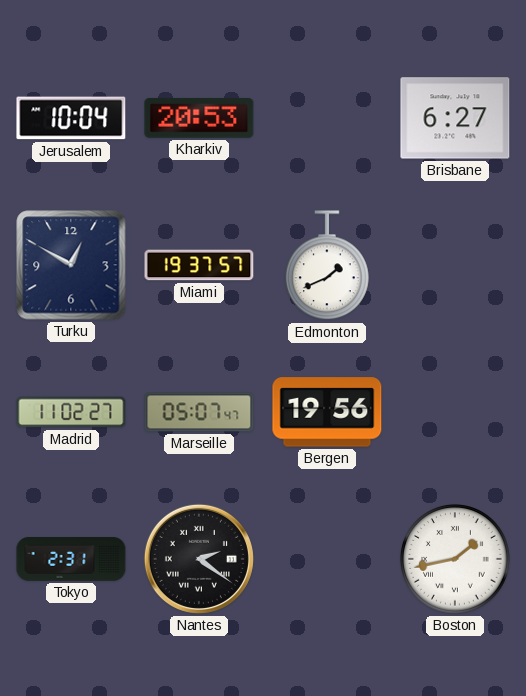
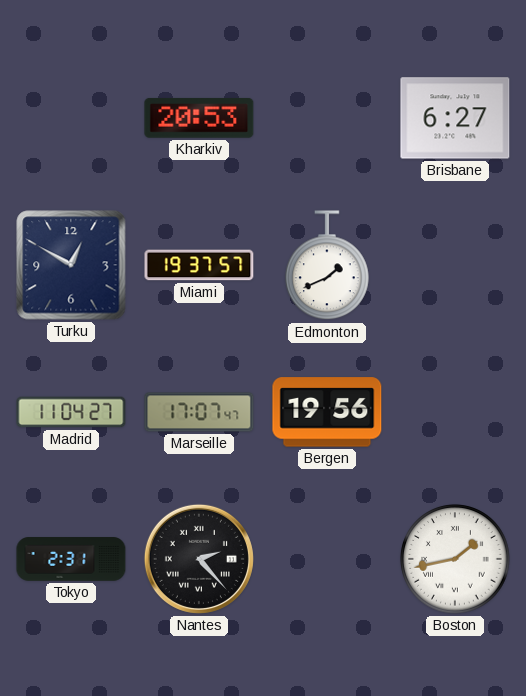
Jerusalem: 10:04 -> none (71, 118)
Madrid: 11:02 -> 11:04 (71, 412)
Marseille: 05:07 -> 17:07 (199, 412)
Nantes: 2:21 -> 2:23 (199, 559)
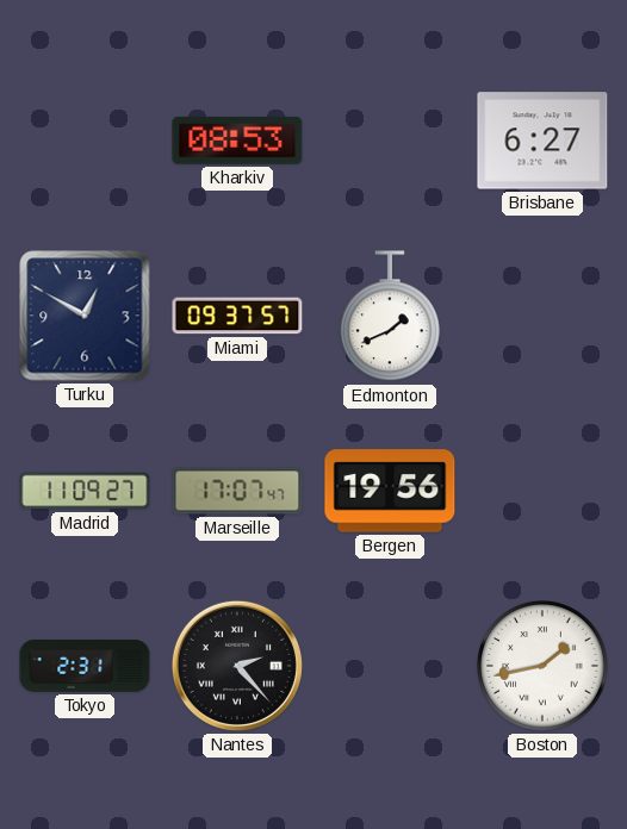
Kharkiv: 20:53 -> 08:53 (237, 141)
Miami: 19:37 -> 09:37 (237, 316)
Madrid: 11:04 -> 11:09 (85, 491)
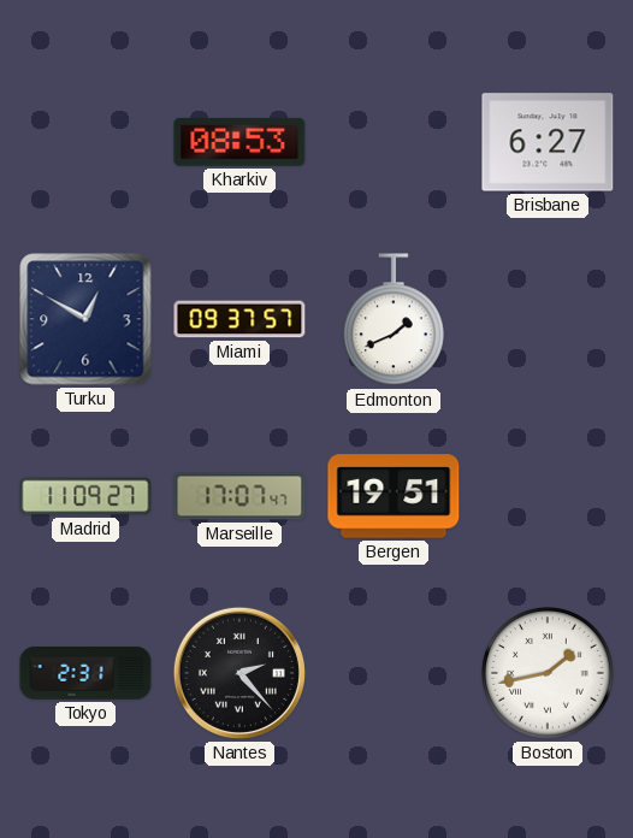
Bergen: 19:56 -> 19:51 (394, 496)
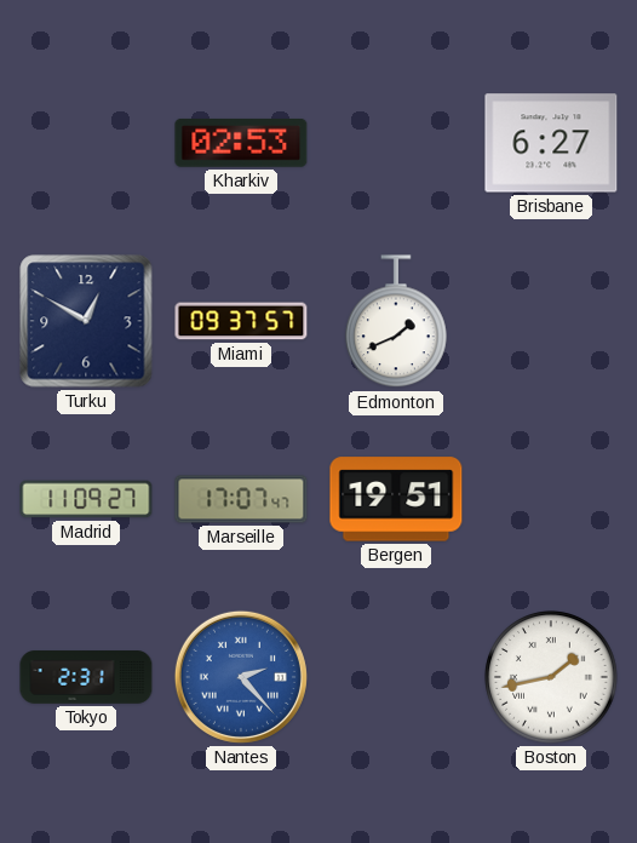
Kharkiv: 08:53 -> 02:53 (241, 143)
Nantes dial: black -> blue (241, 677)
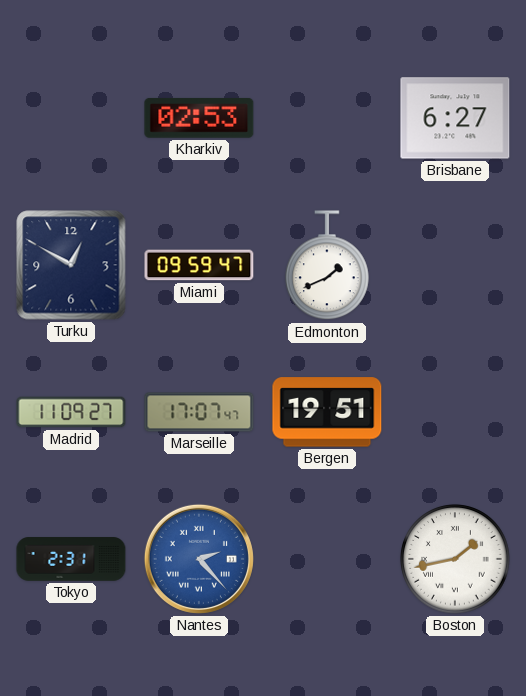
Miami: 09:37 -> 09:59 (199, 265)
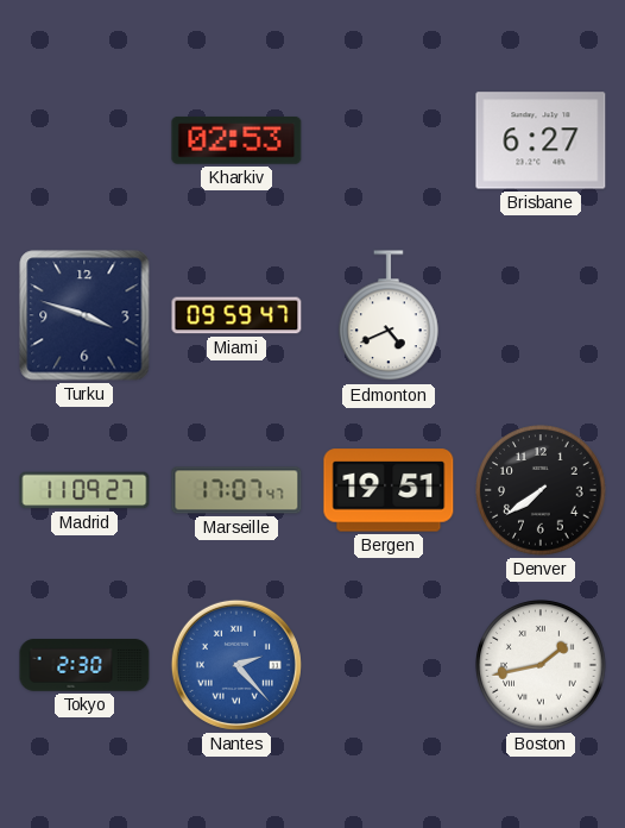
Turku: 12:50 -> 3:48 (84, 315)
Edmonton: 1:41 -> 4:41 (390, 316)
Denver: none -> 7:39 (541, 490)
Tokyo: 2:31 -> 2:30 (84, 665)
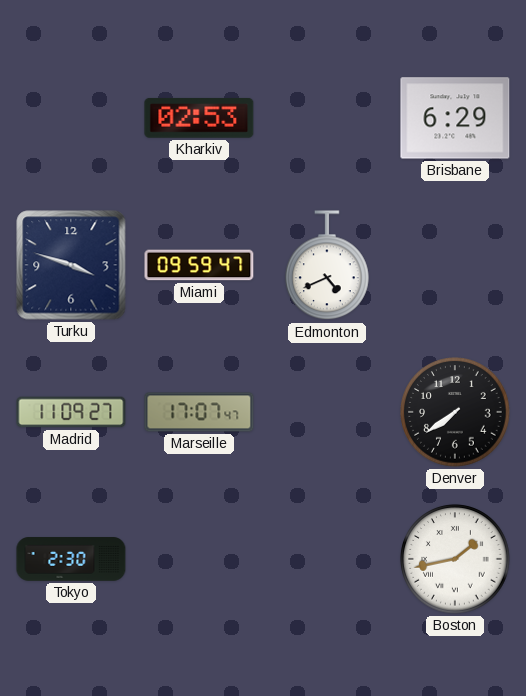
Brisbane: 6:27 -> 6:29 (455, 118)
Bergen: 19:51 -> none (389, 490)
Nantes: 2:23 -> none (236, 665)
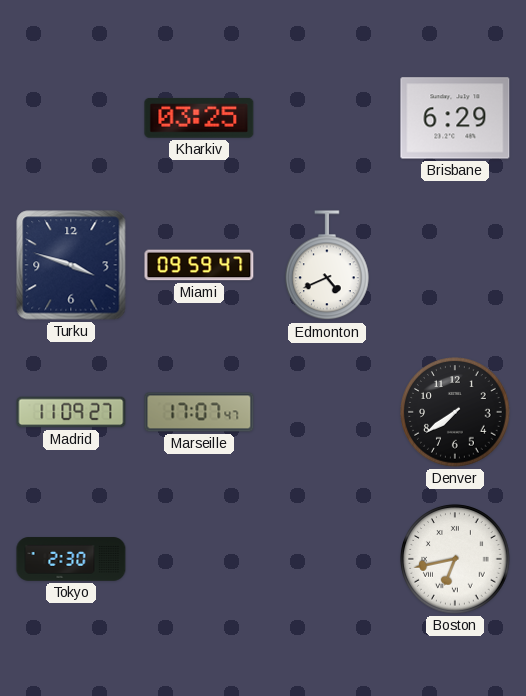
Kharkiv: 02:53 -> 03:25 (199, 118)
Boston: 1:43 -> 6:43 (455, 559)
